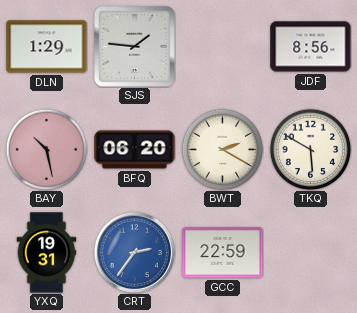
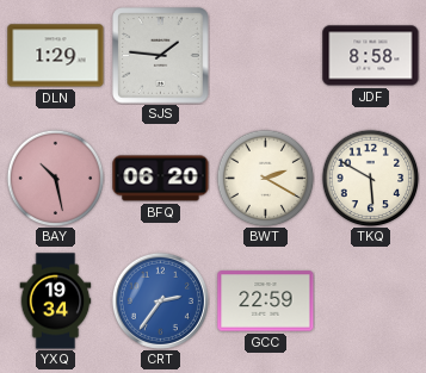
JDF: 8:56 -> 8:58 (371, 56)
YXQ: 19:31 -> 19:34 (56, 301)
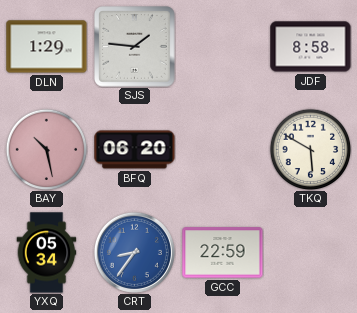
BWT: 2:20 -> none (265, 178)
YXQ: 19:34 -> 05:34 (47, 253)
CRT: 2:36 -> 8:36 (134, 252)
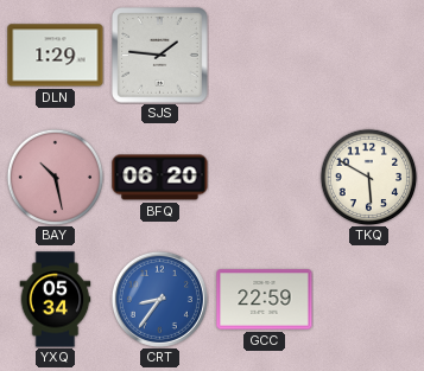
JDF: 8:58 -> none (311, 47)
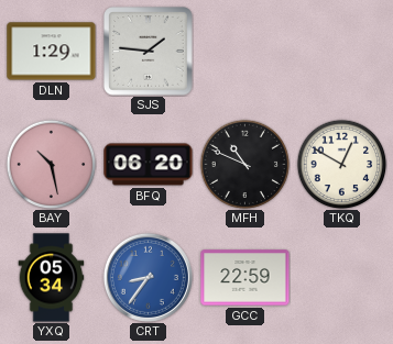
MFH: none -> 10:49 (244, 164)
TKQ: 5:50 -> 12:50 (341, 164)
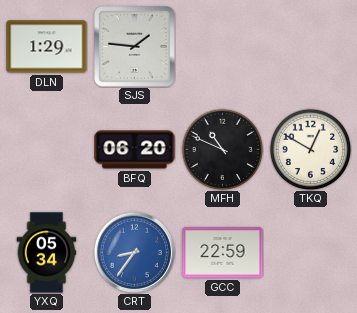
BAY: 10:28 -> none (51, 164)
